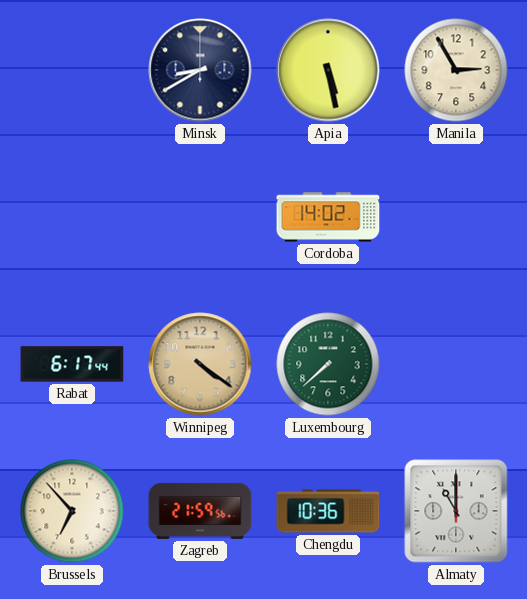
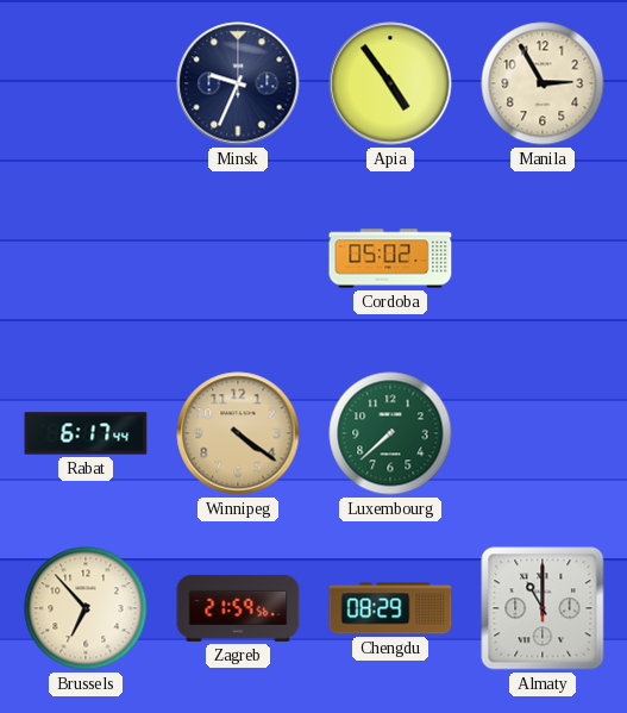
Minsk: 8:40 -> 9:34 (238, 83)
Apia: 5:28 -> 4:54 (390, 83)
Cordoba: 14:02 -> 05:02 (390, 258)
Chengdu: 10:36 -> 08:29 (390, 608)
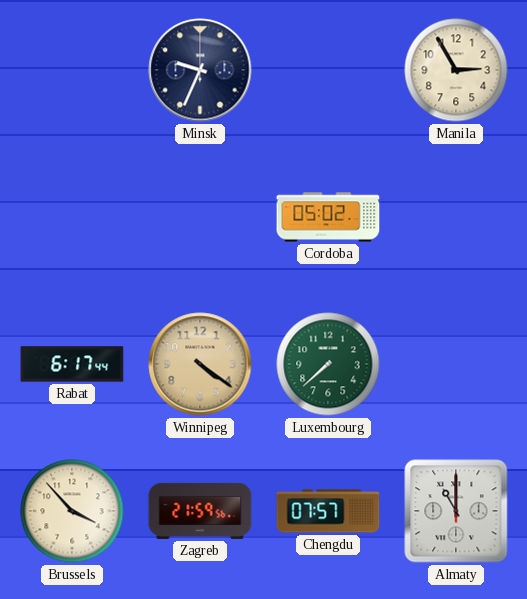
Apia: 4:54 -> none (390, 83)
Brussels: 6:53 -> 3:53 (72, 511)
Chengdu: 08:29 -> 07:57 (328, 511)
